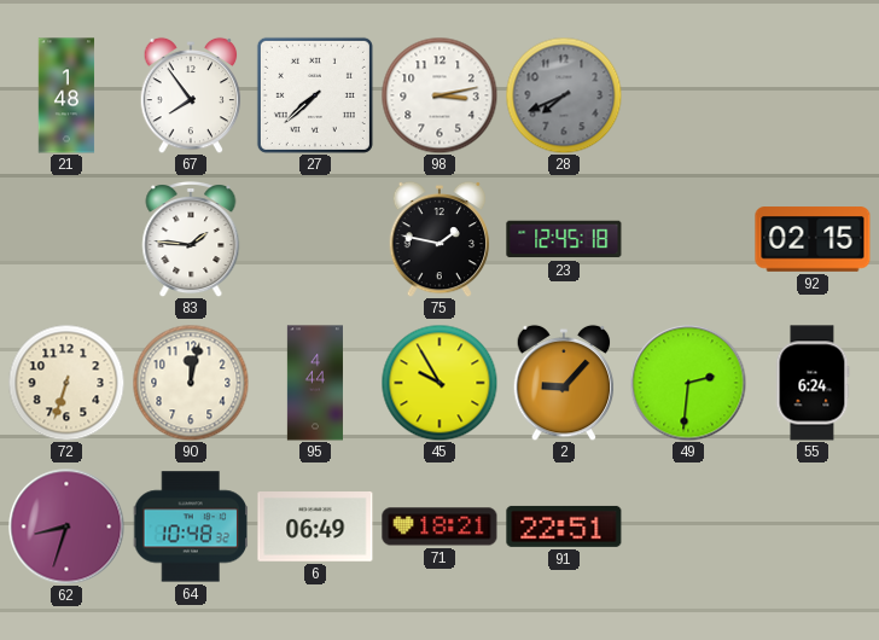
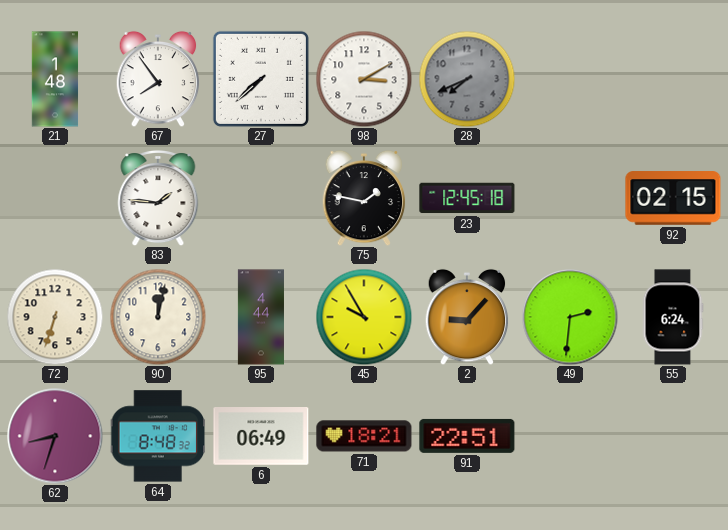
98: 3:13 -> 3:10 (364, 79)
64: 10:48 -> 8:48 (158, 436)
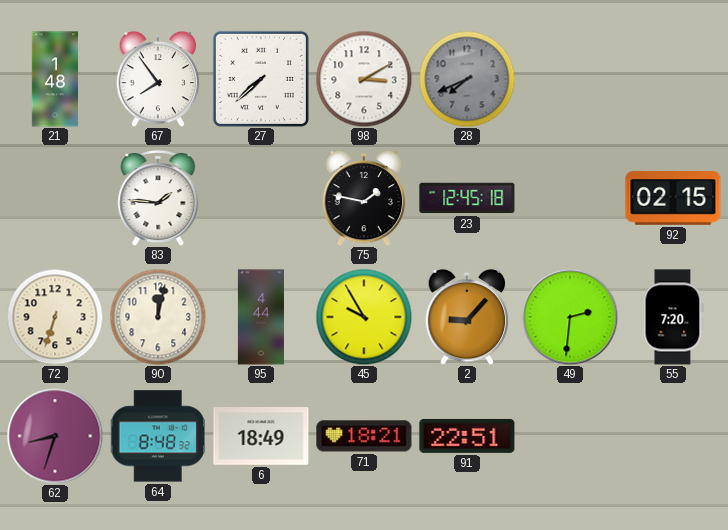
55: 6:24 -> 7:20 (673, 317)
6: 06:49 -> 18:49 (261, 437)
